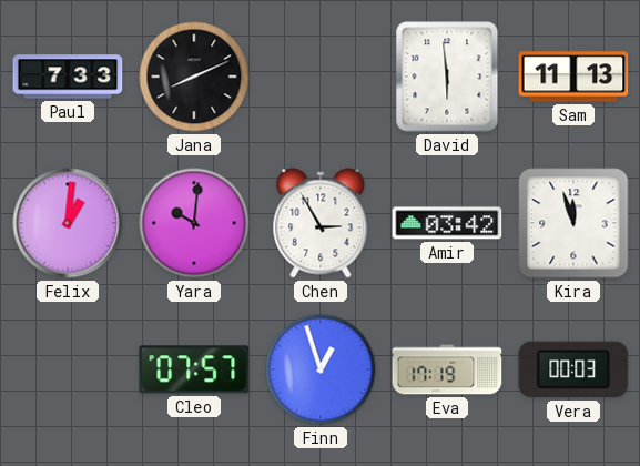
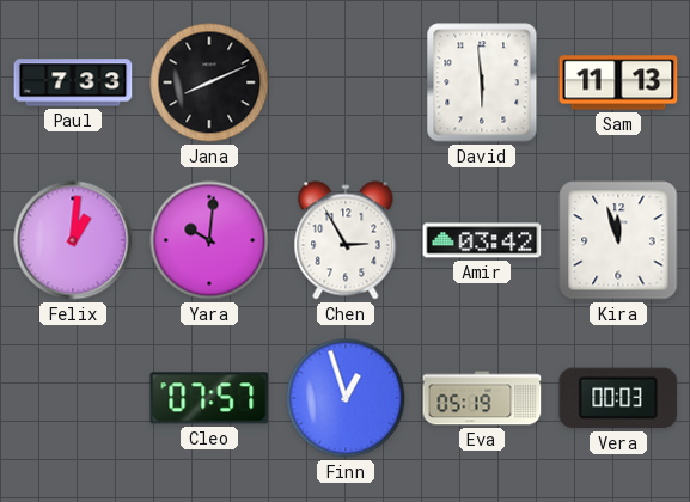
Eva: 17:19 -> 05:19 (482, 398)
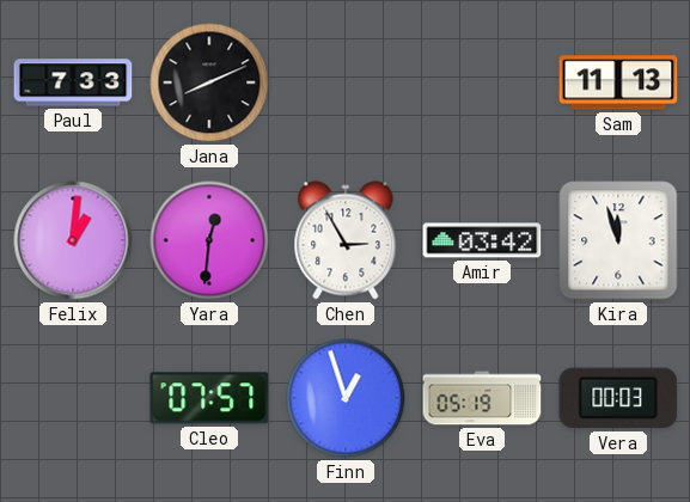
David: 5:59 -> none (482, 82)
Yara: 10:01 -> 12:31 (209, 240)
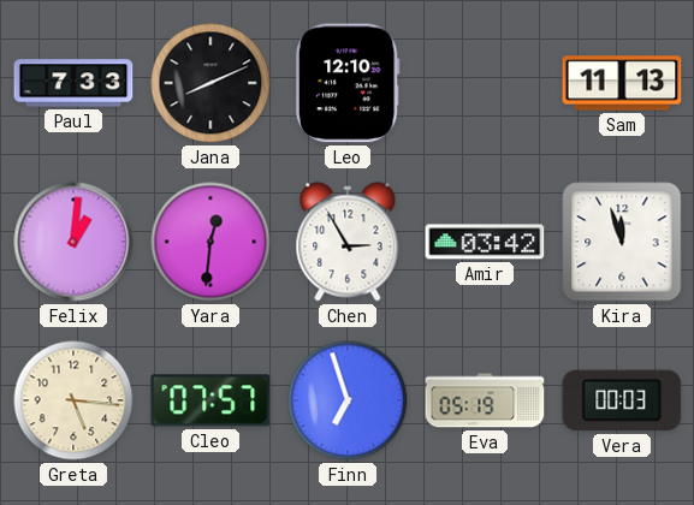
Leo: none -> 12:10 (348, 83)
Greta: none -> 5:16 (73, 400)
Finn: 12:57 -> 6:57 (348, 400)
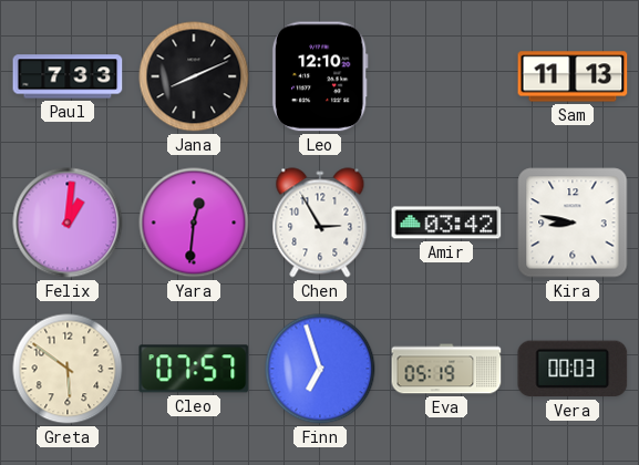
Kira: 11:57 -> 8:47 (573, 223)
Greta: 5:16 -> 5:51 (68, 369)
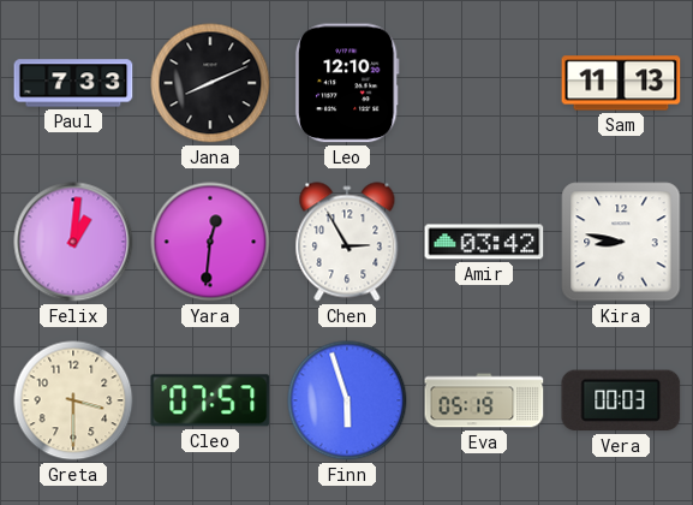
Greta: 5:51 -> 3:30 (73, 400)
Finn: 6:57 -> 5:57 (347, 400)
